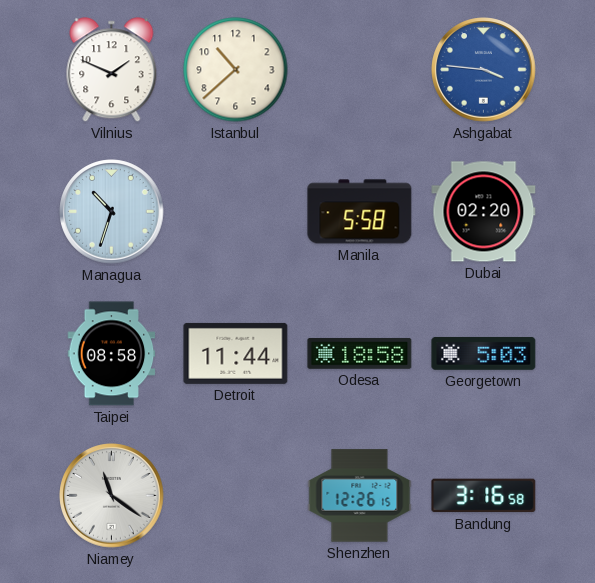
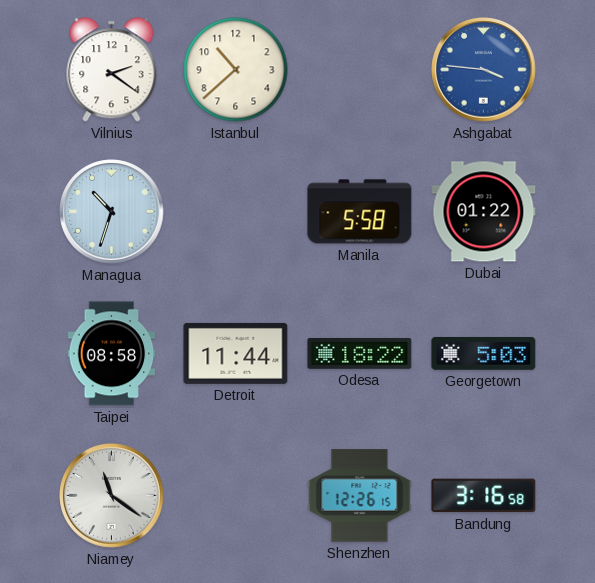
Vilnius: 1:49 -> 2:21 (112, 70)
Dubai: 02:20 -> 01:22 (484, 212)
Odesa: 18:58 -> 18:22 (360, 353)
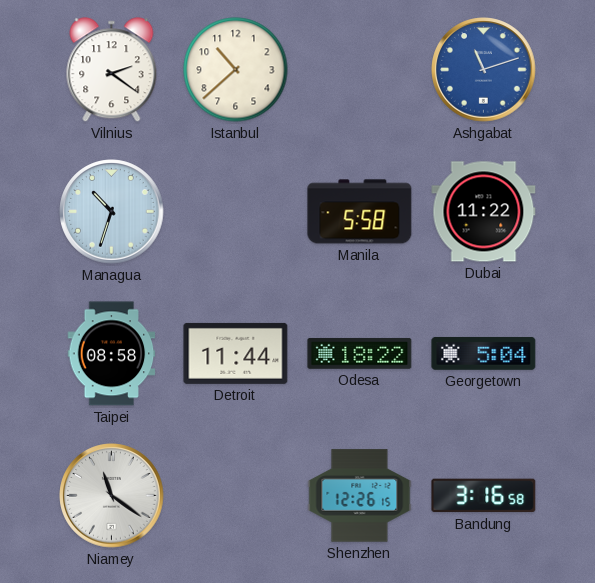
Ashgabat: 3:46 -> 11:12 (484, 70)
Dubai: 01:22 -> 11:22 (484, 212)
Georgetown: 5:03 -> 5:04 (484, 353)
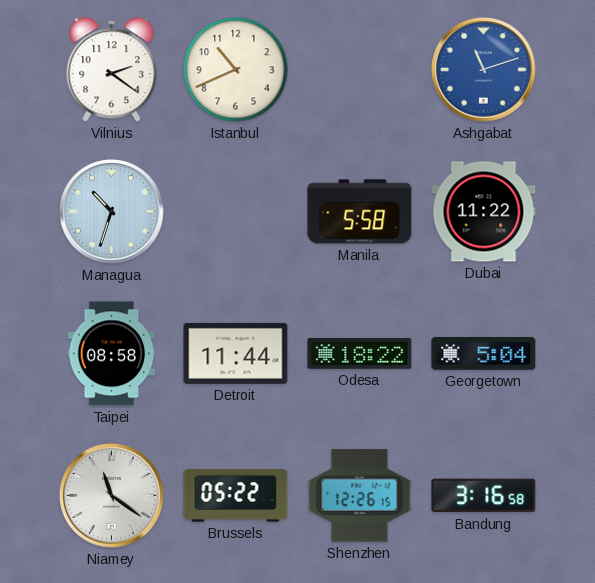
Istanbul: 10:38 -> 10:41 (236, 70)
Brussels: none -> 05:22 (236, 496)
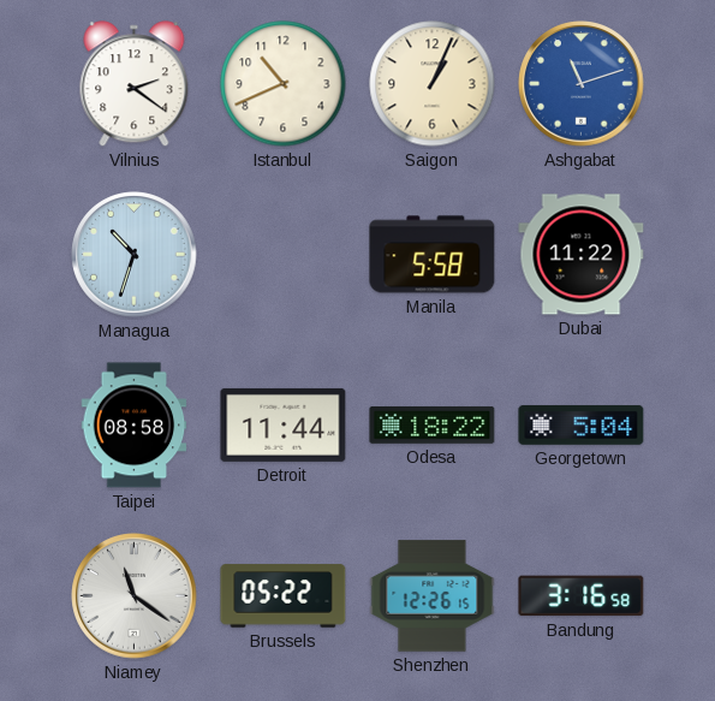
Saigon: none -> 1:04 (433, 84)
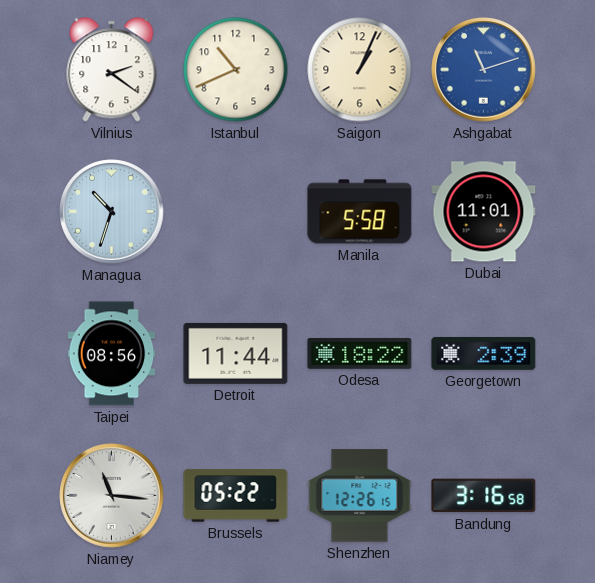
Dubai: 11:22 -> 11:01 (484, 212)
Taipei: 08:58 -> 08:56 (112, 354)
Georgetown: 5:04 -> 2:39 (484, 353)
Niamey: 11:21 -> 11:16 (112, 496)
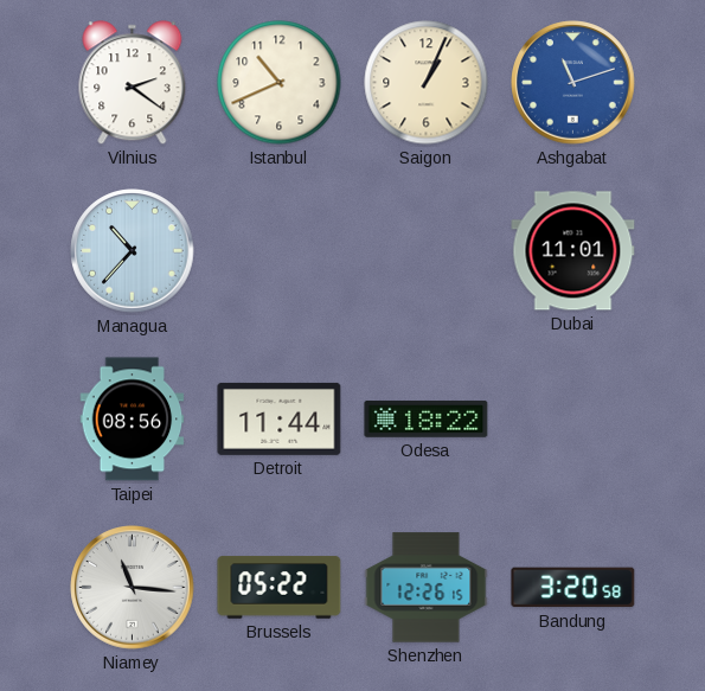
Managua: 10:33 -> 10:37 (133, 251)
Manila: 5:58 -> none (360, 212)
Georgetown: 2:39 -> none (484, 353)
Bandung: 3:16 -> 3:20 (573, 588)
